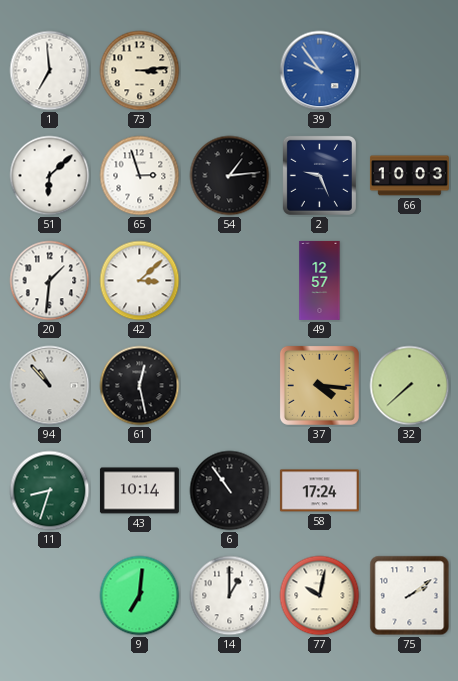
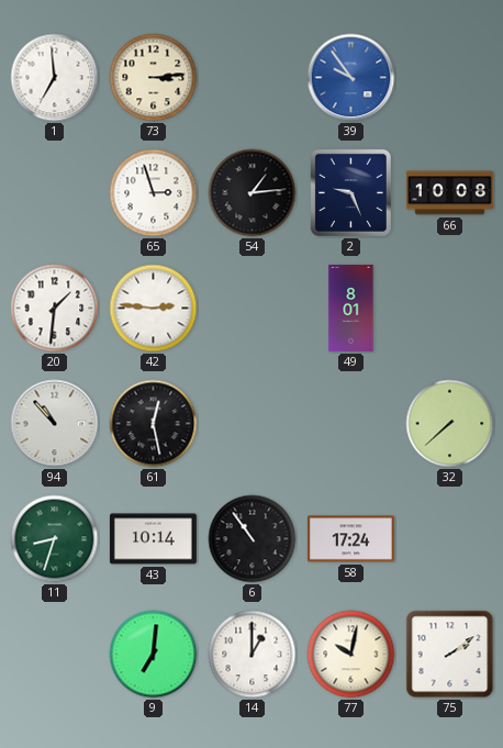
51: 6:08 -> none (50, 176)
66: 10:03 -> 10:08 (449, 193)
42: 3:08 -> 2:46 (154, 309)
49: 12:57 -> 8:01 (351, 308)
37: 4:16 -> none (319, 385)
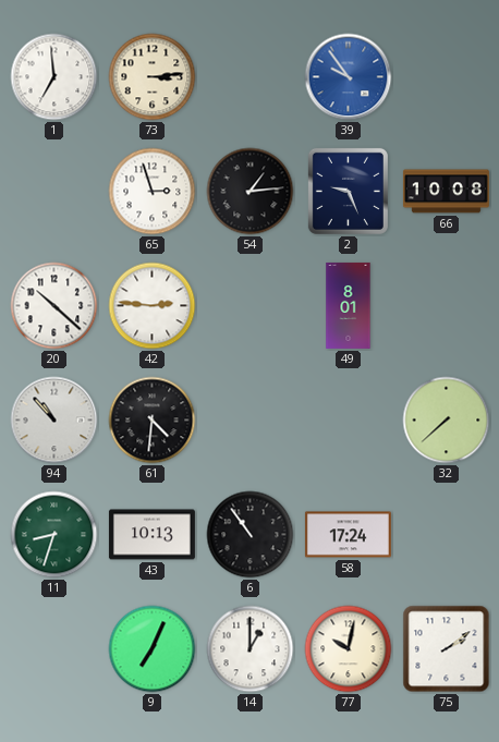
20: 1:31 -> 10:22 (54, 306)
61: 12:28 -> 4:31 (153, 421)
43: 10:14 -> 10:13 (151, 535)
9: 7:01 -> 7:04 (153, 649)
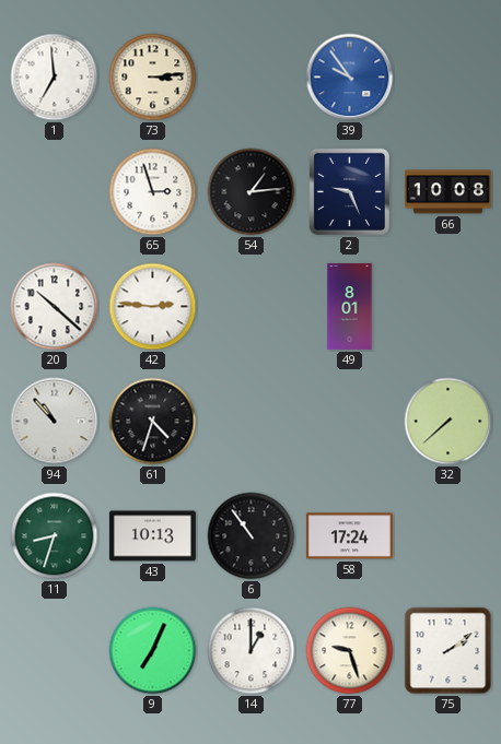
61: 4:31 -> 4:33 (153, 422)
77: 10:02 -> 9:27 (350, 651)
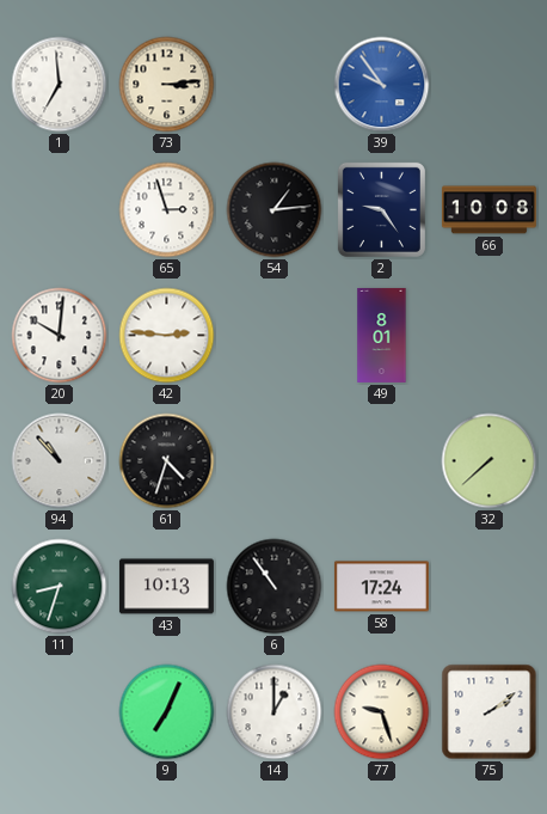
2: 9:26 -> 9:24 (381, 209)
20: 10:22 -> 10:01 (60, 336)
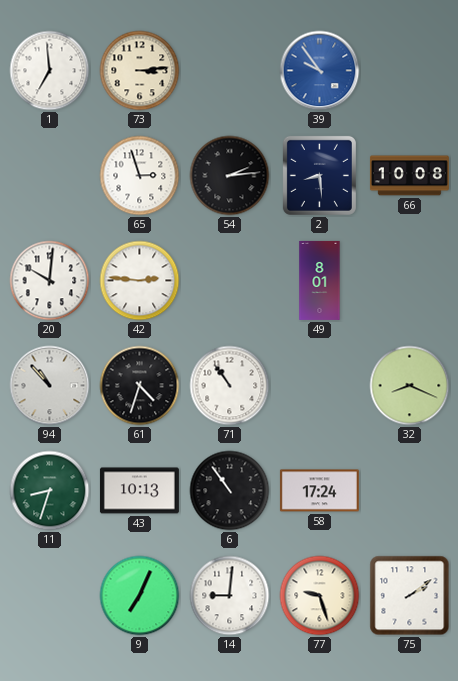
54: 1:14 -> 2:14 (230, 176)
2: 9:24 -> 8:29 (319, 175)
71: none -> 10:54 (230, 386)
32: 7:38 -> 8:19 (410, 386)
14: 1:00 -> 9:01 (230, 596)
